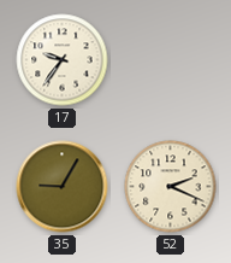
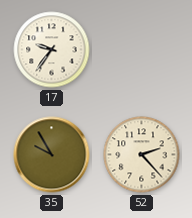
35: 9:05 -> 9:55 (52, 155)
52: 2:19 -> 2:23 (142, 155)
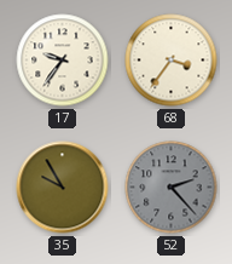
68: none -> 3:36 (172, 61)
52 dial: cream -> grey (172, 188)
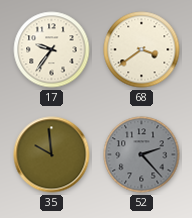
68: 3:36 -> 3:39 (142, 50)
35: 9:55 -> 9:59 (52, 155)
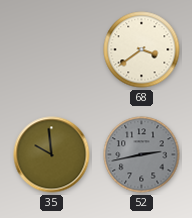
17: 9:36 -> none (52, 50)
52: 2:23 -> 2:43 (142, 155)
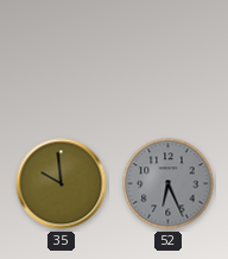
68: 3:39 -> none (142, 50)
52: 2:43 -> 6:26 (169, 184)
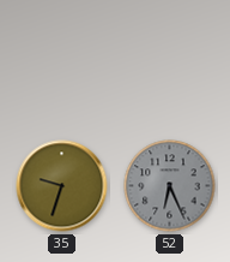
35: 9:59 -> 9:33 (62, 186)
